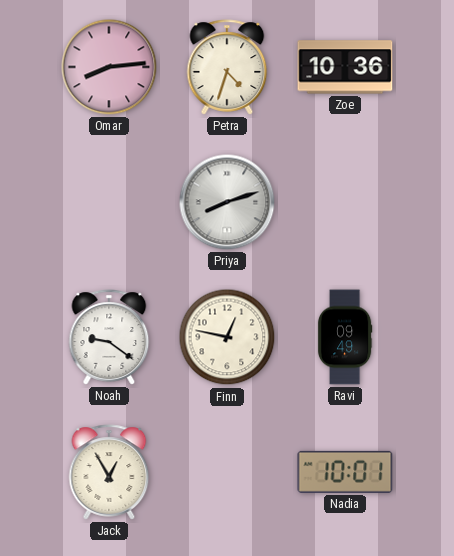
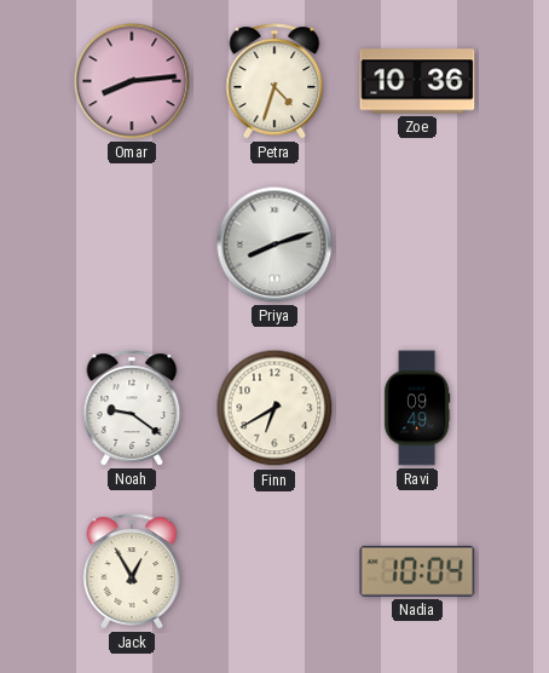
Finn: 12:47 -> 6:40 (274, 408)
Nadia: 10:01 -> 10:04 (417, 571)
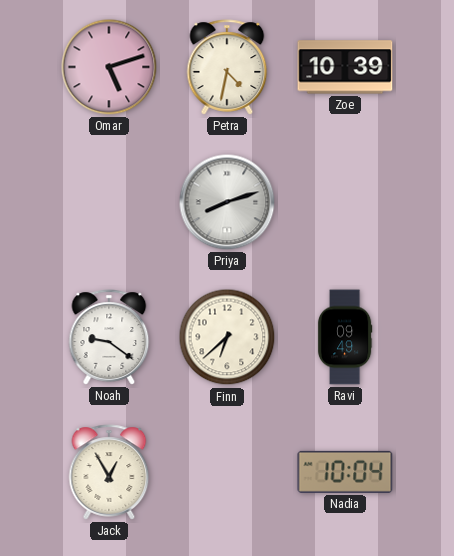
Omar: 8:14 -> 5:12 (109, 67)
Petra: 4:33 -> 4:32 (227, 67)
Zoe: 10:36 -> 10:39 (345, 67)
Finn: 6:40 -> 6:38 (227, 337)
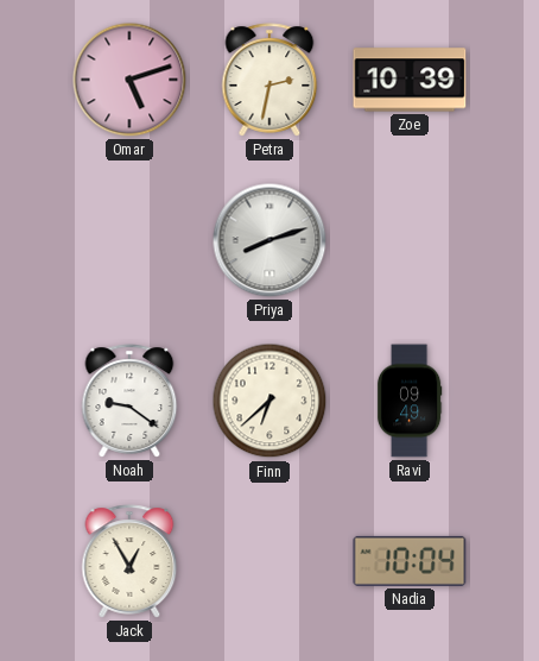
Petra: 4:32 -> 2:32 (269, 80)
